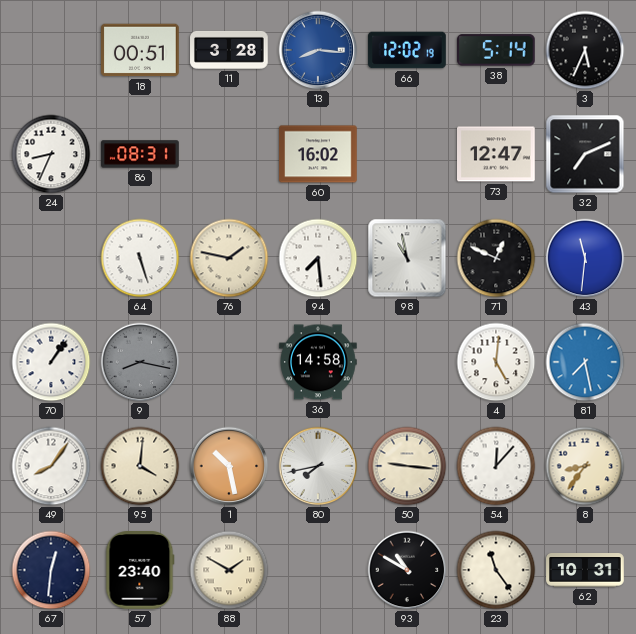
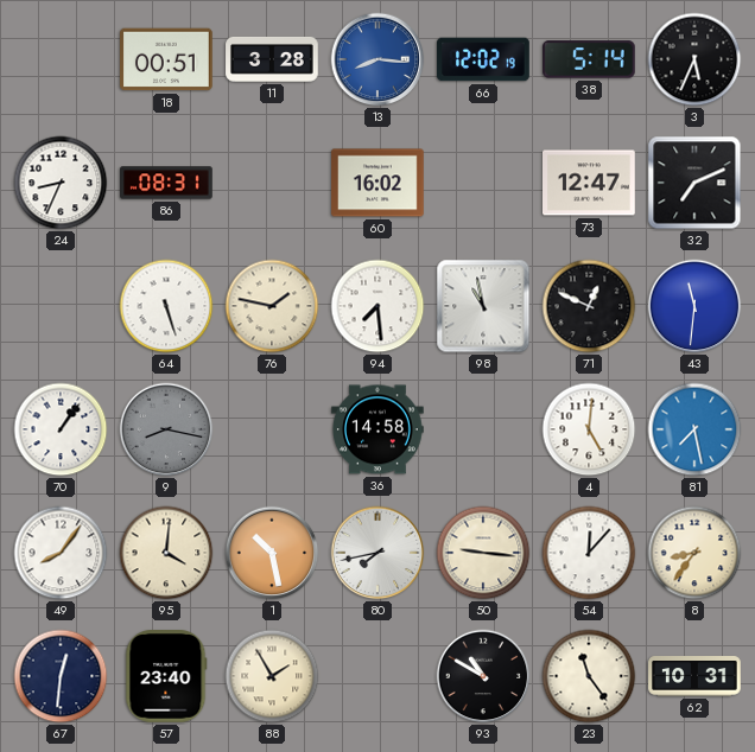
88: 1:50 -> 1:55 (272, 676)
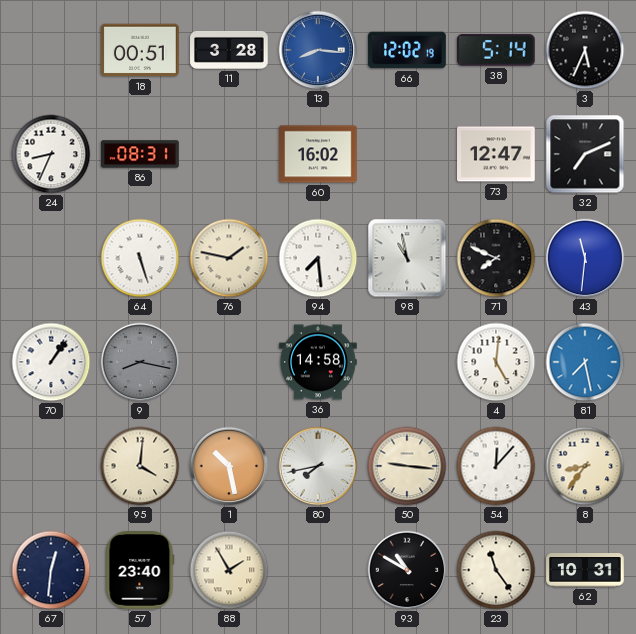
71: 12:49 -> 7:49 (496, 258)
49: 8:06 -> none (61, 553)
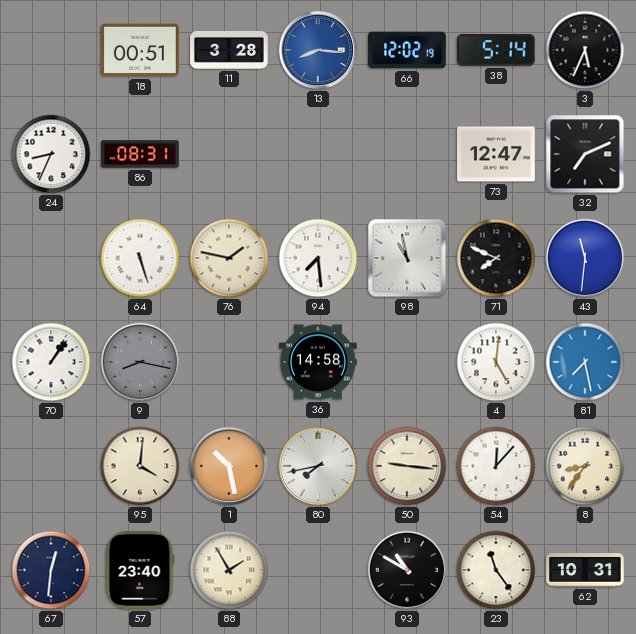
60: 16:02 -> none (318, 154)
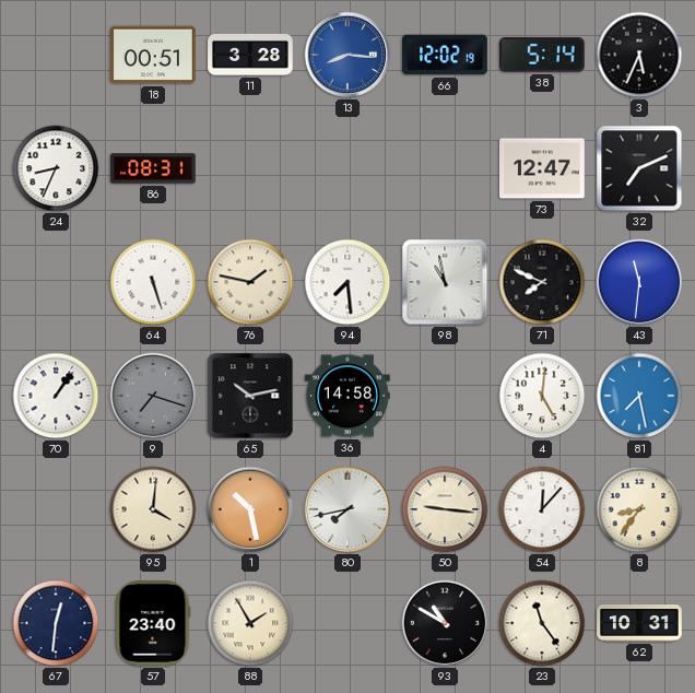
9: 8:17 -> 7:18 (153, 396)
65: none -> 10:13 (250, 396)
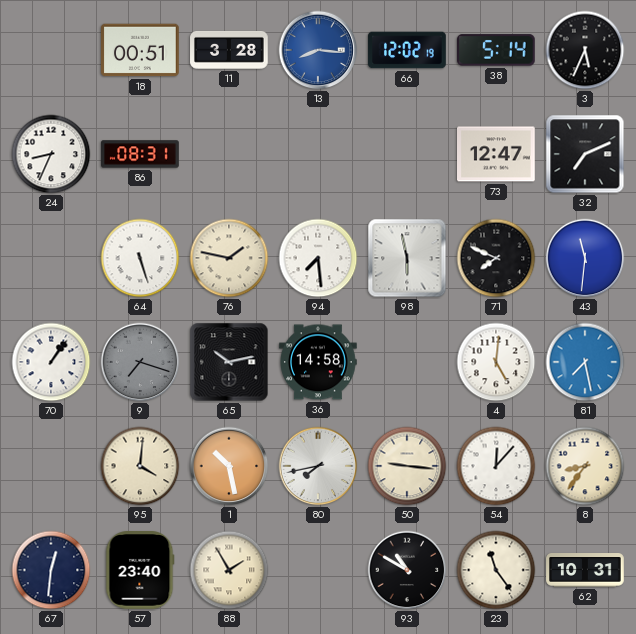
98: 10:58 -> 5:58 (407, 258)
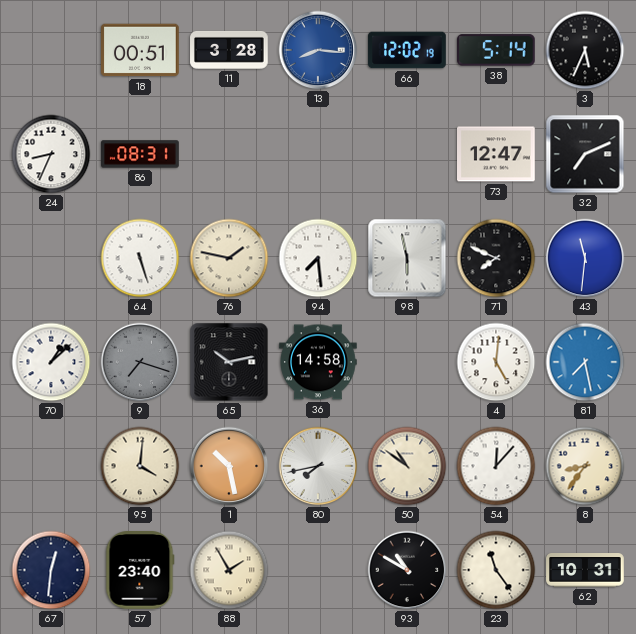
70: 1:06 -> 1:08 (51, 362)
50: 9:16 -> 10:51 (407, 466)
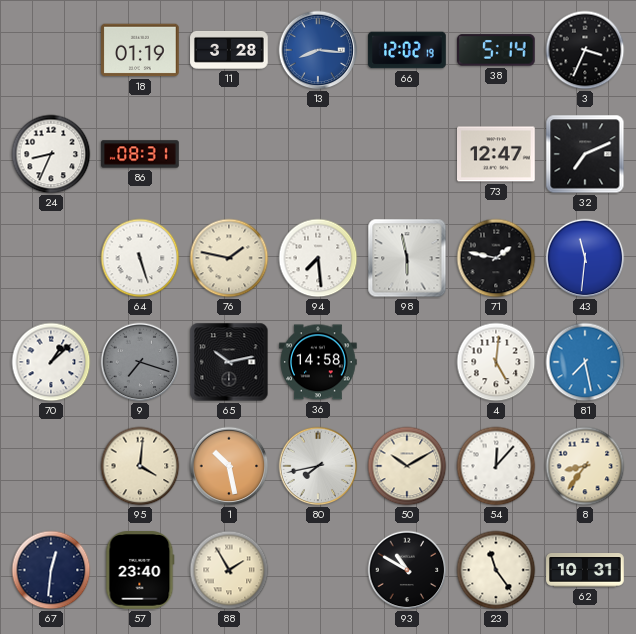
18: 00:51 -> 01:19 (141, 50)
3: 5:34 -> 3:34 (585, 50)
71: 7:49 -> 1:47 (496, 258)
50: 10:51 -> 10:10 (407, 466)
